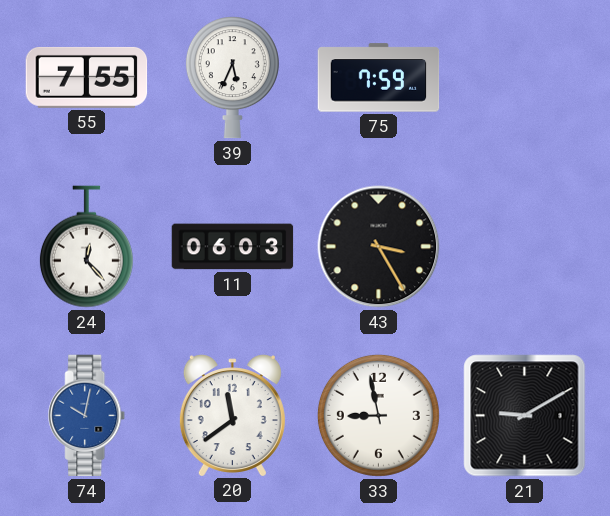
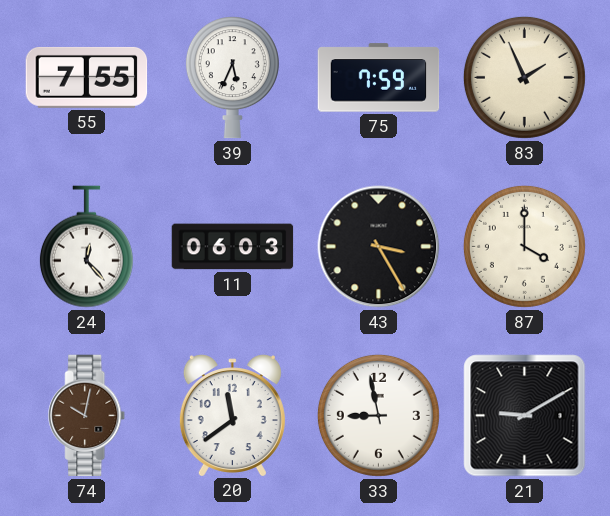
83: none -> 1:56 (524, 77)
87: none -> 4:00 (524, 246)
74 dial: blue -> brown (87, 416)
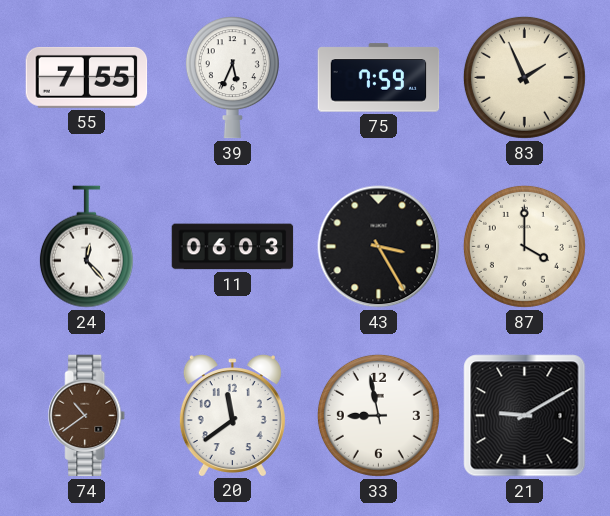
74: 10:02 -> 10:39 (87, 416)
